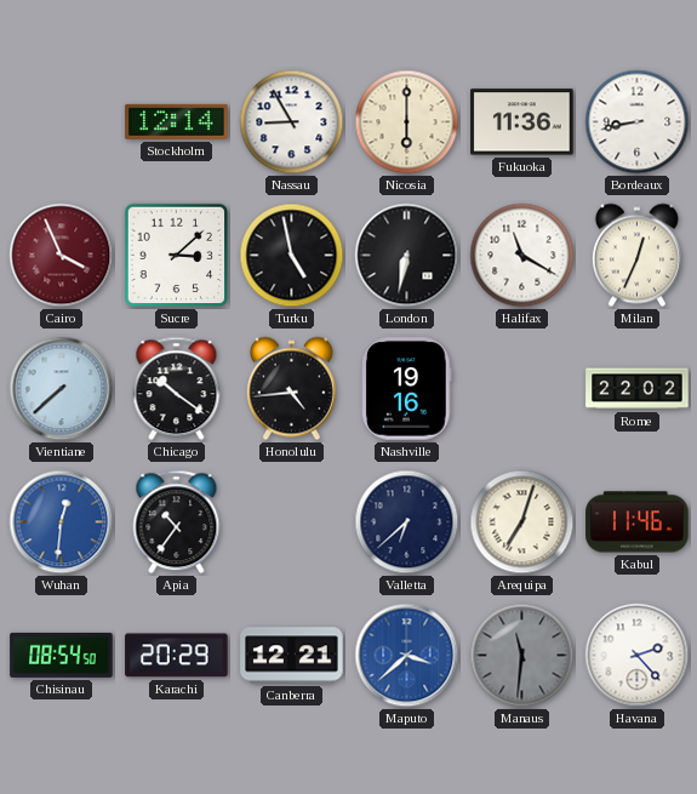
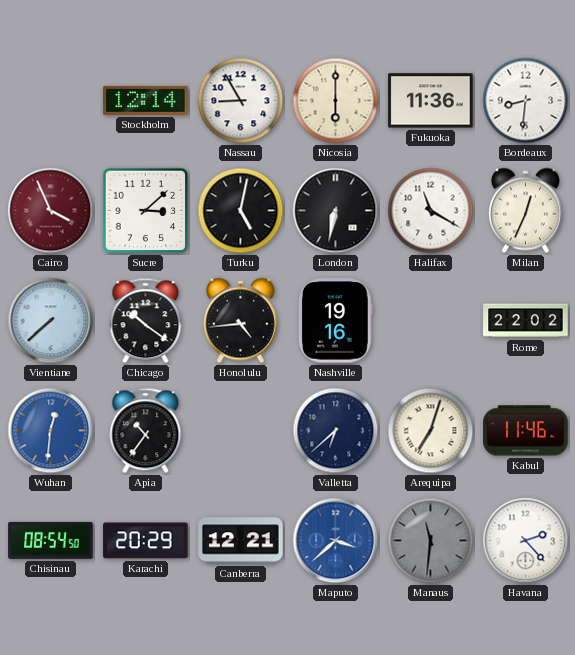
Bordeaux: 8:43 -> 8:31 (526, 101)
Turku: 4:58 -> 5:02 (241, 211)
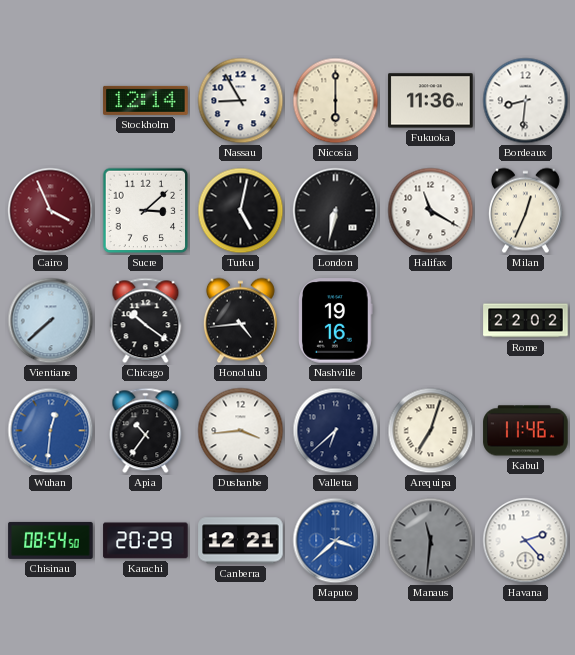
Dushanbe: none -> 3:44 (241, 431)
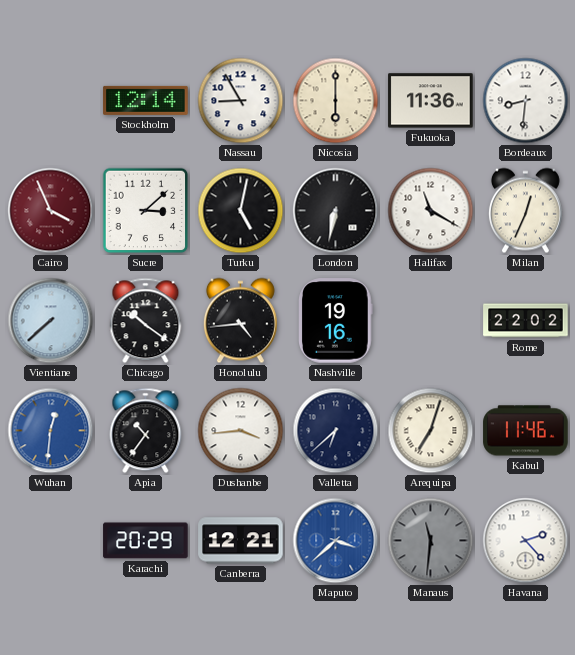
Chisinau: 08:54 -> none (51, 540)
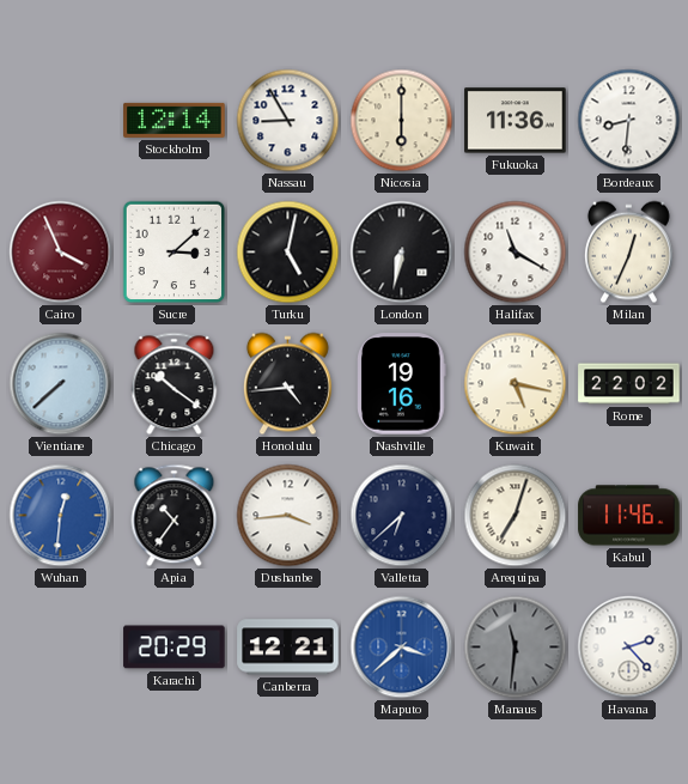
Kuwait: none -> 5:17 (516, 384)
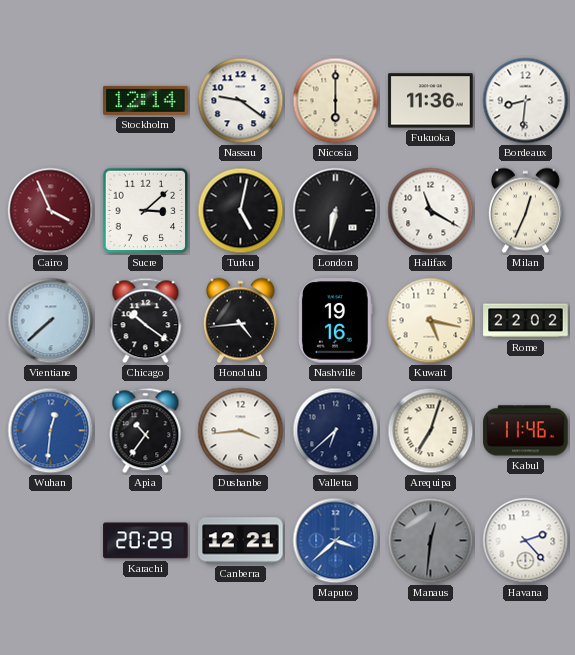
Nassau: 8:55 -> 9:21 (241, 101)
Manaus: 11:31 -> 12:31 (431, 541)
